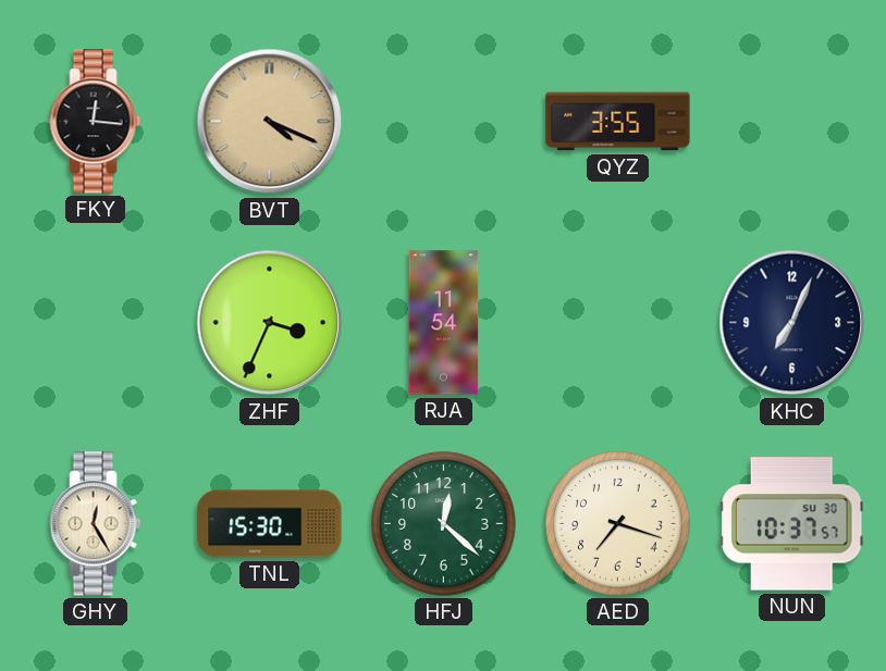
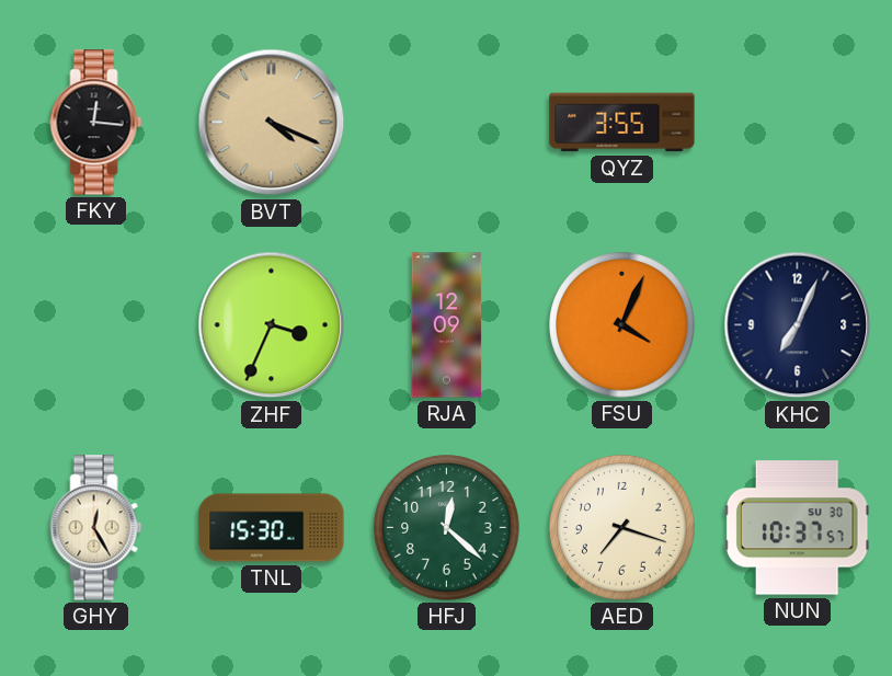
RJA: 11:54 -> 12:09 (447, 325)
FSU: none -> 4:04 (622, 325)
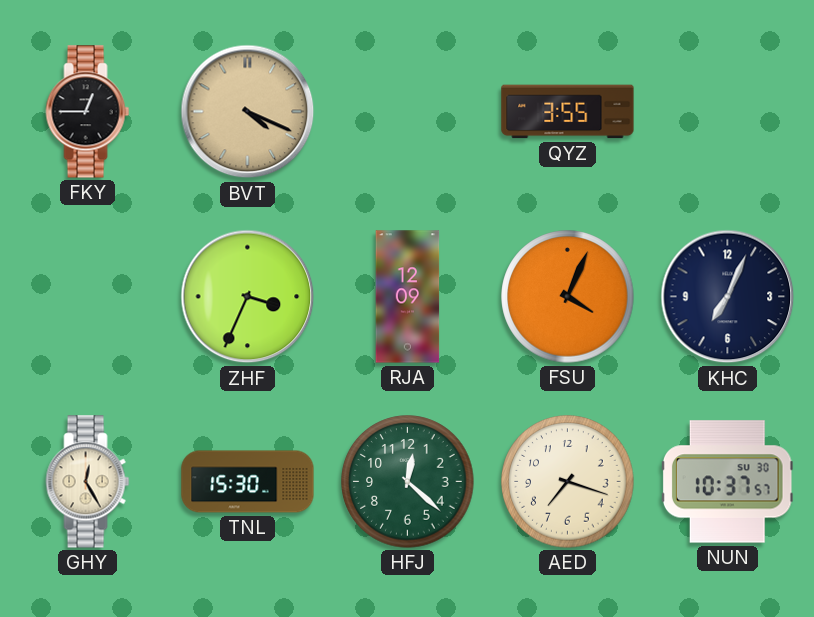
FKY: 12:16 -> 12:45 (88, 112)
